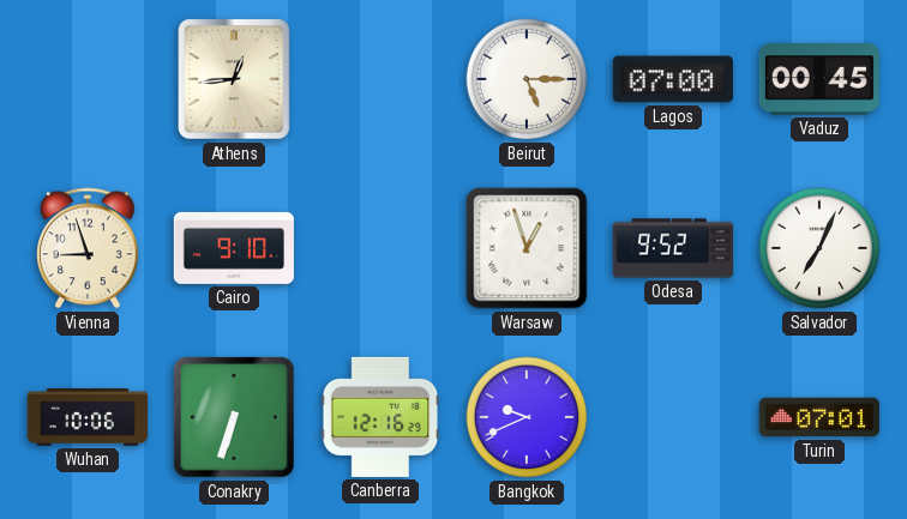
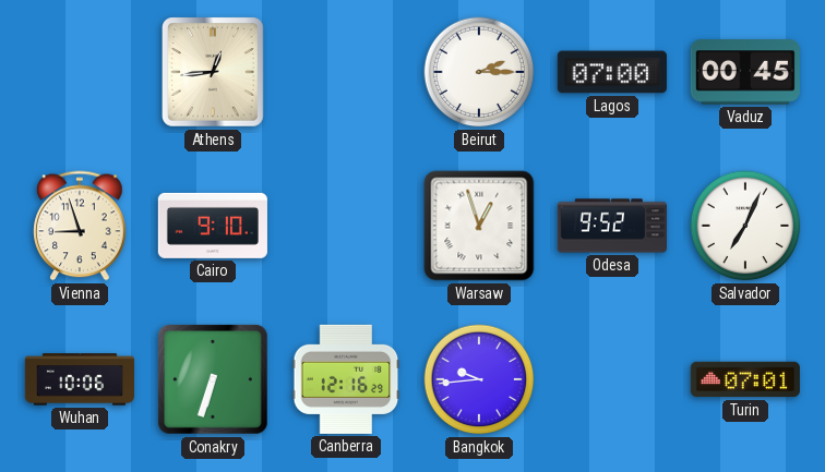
Beirut: 5:15 -> 2:15 (479, 72)
Bangkok: 9:41 -> 9:44 (479, 379)
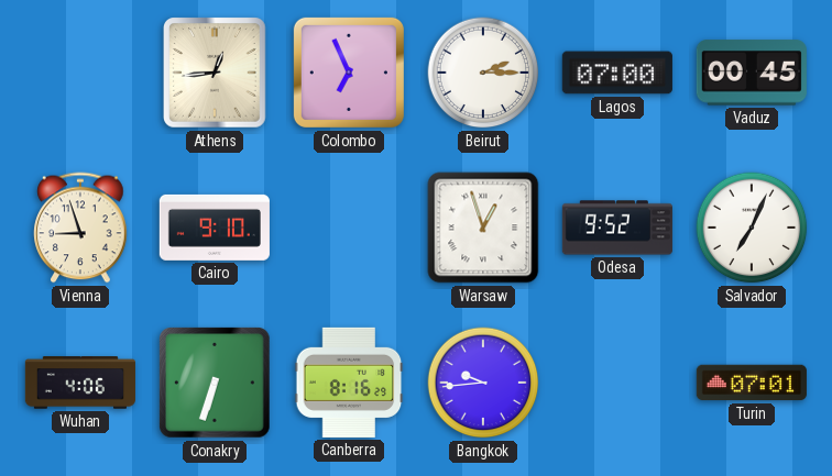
Colombo: none -> 6:56 (349, 73)
Wuhan: 10:06 -> 4:06 (80, 383)
Canberra: 12:16 -> 8:16 (349, 383)
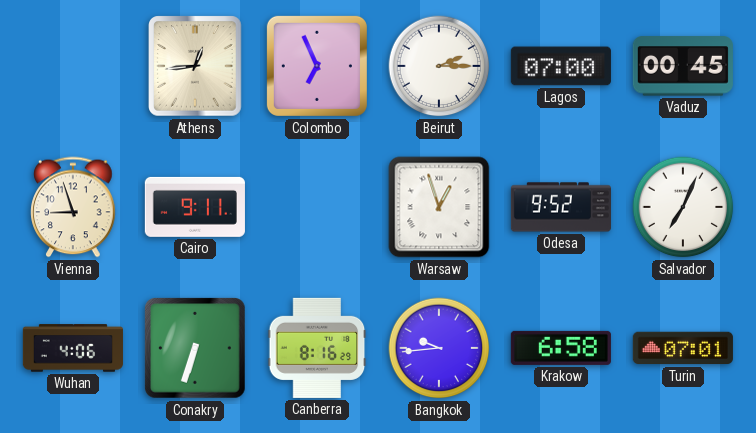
Cairo: 9:10 -> 9:11 (195, 207)
Krakow: none -> 6:58 (561, 348)
